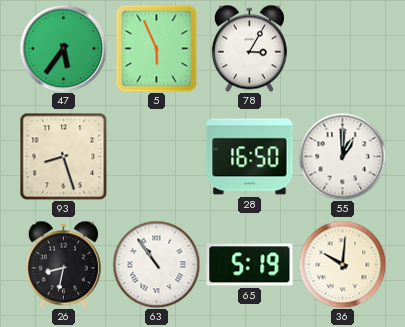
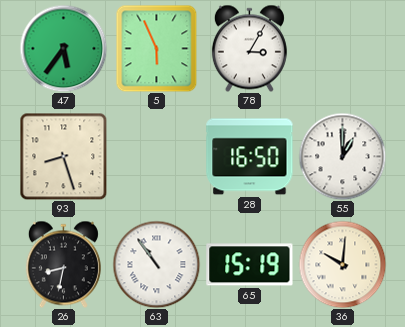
65: 5:19 -> 15:19 (250, 265)
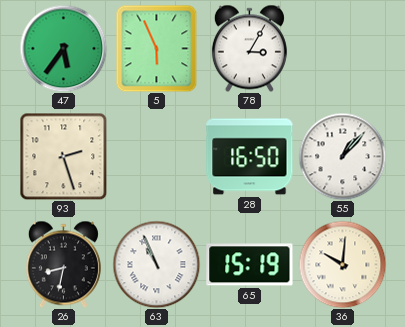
93: 8:27 -> 2:27 (63, 156)
55: 1:00 -> 1:07 (342, 156)
63: 10:54 -> 10:56 (156, 264)
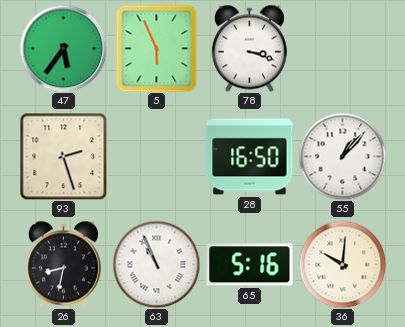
78: 3:05 -> 3:18 (249, 48)
65: 15:19 -> 5:16 (250, 265)
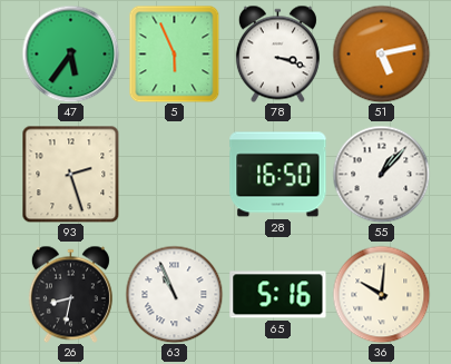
51: none -> 5:13 (381, 53)
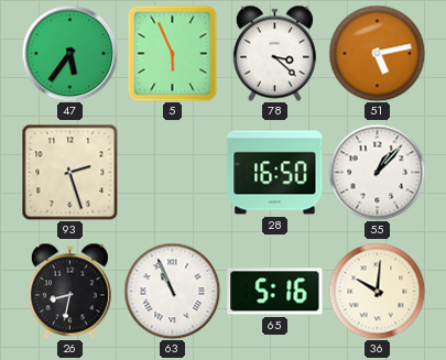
78: 3:18 -> 3:22 (274, 53)
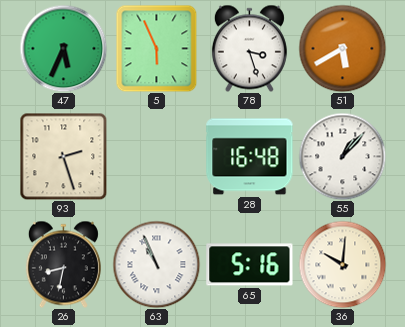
47: 5:36 -> 5:34 (63, 48)
78: 3:22 -> 3:27 (249, 48)
51: 5:13 -> 5:40 (342, 48)
28: 16:50 -> 16:48 (250, 157)
